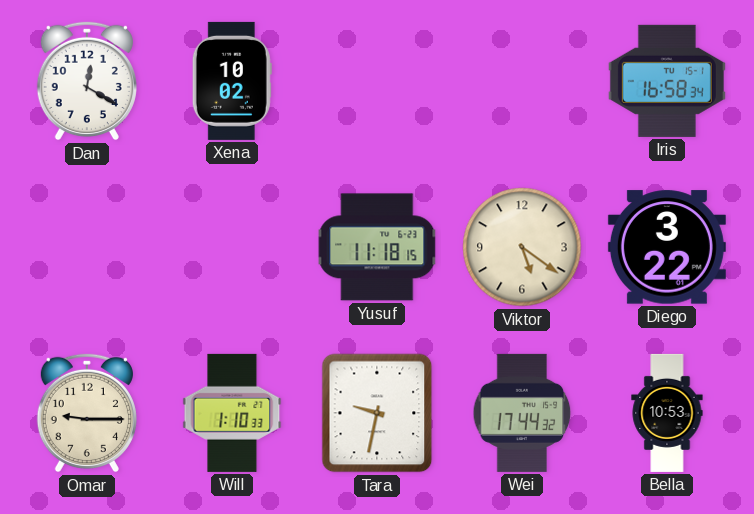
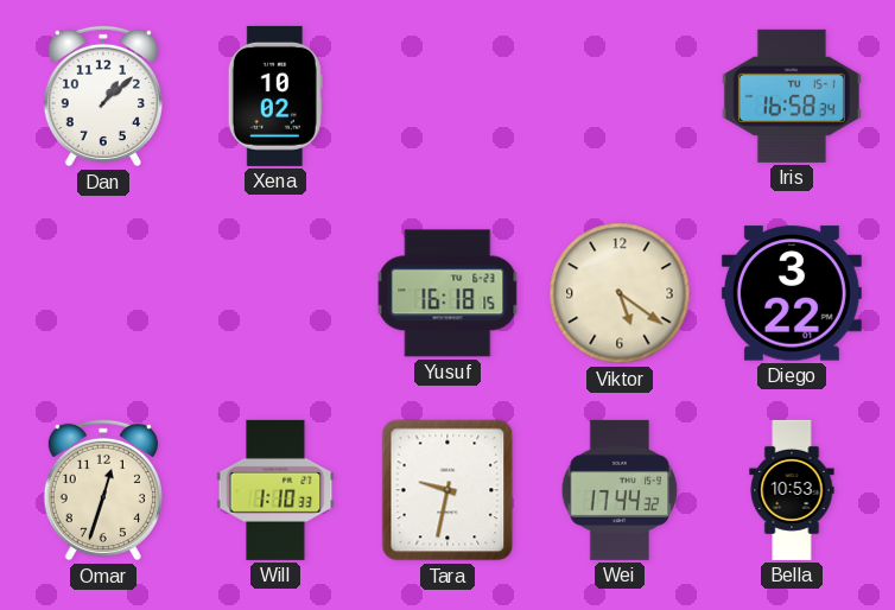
Dan: 12:20 -> 1:08 (103, 96)
Yusuf: 11:18 -> 16:18 (448, 293)
Omar: 9:15 -> 12:33 (103, 490)
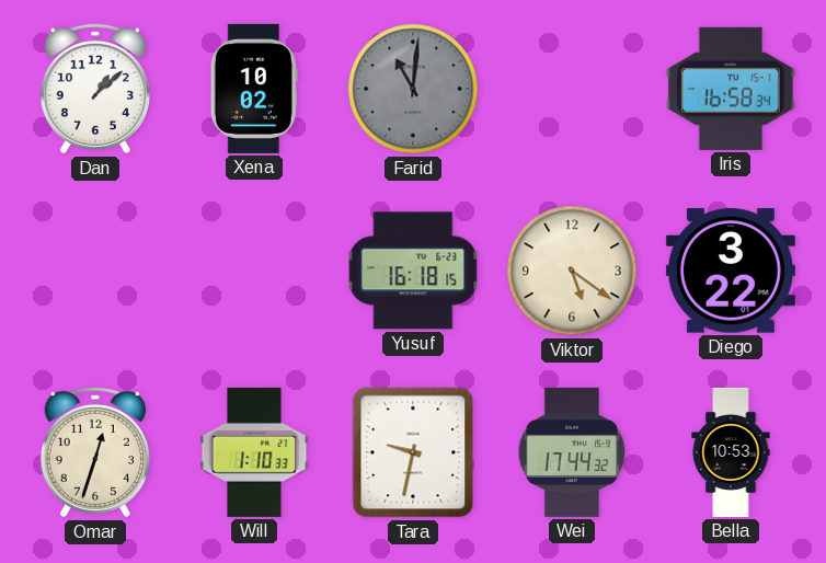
Farid: none -> 11:01 (413, 89)
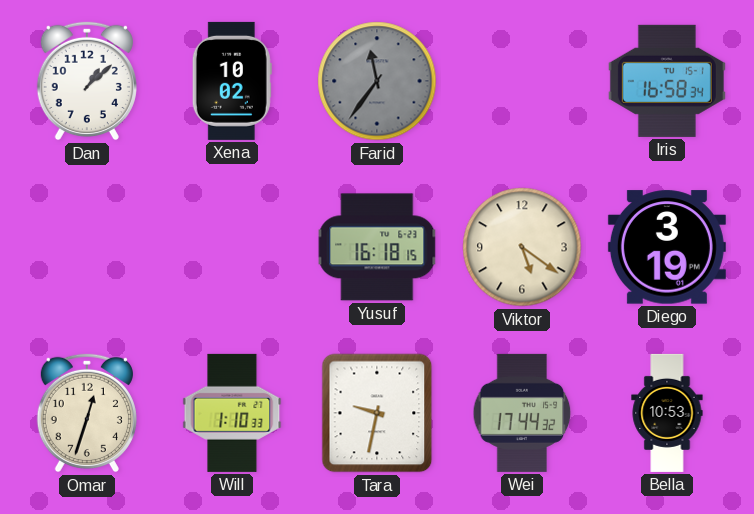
Farid: 11:01 -> 11:36 (377, 81)
Diego: 3:22 -> 3:19 (667, 247)
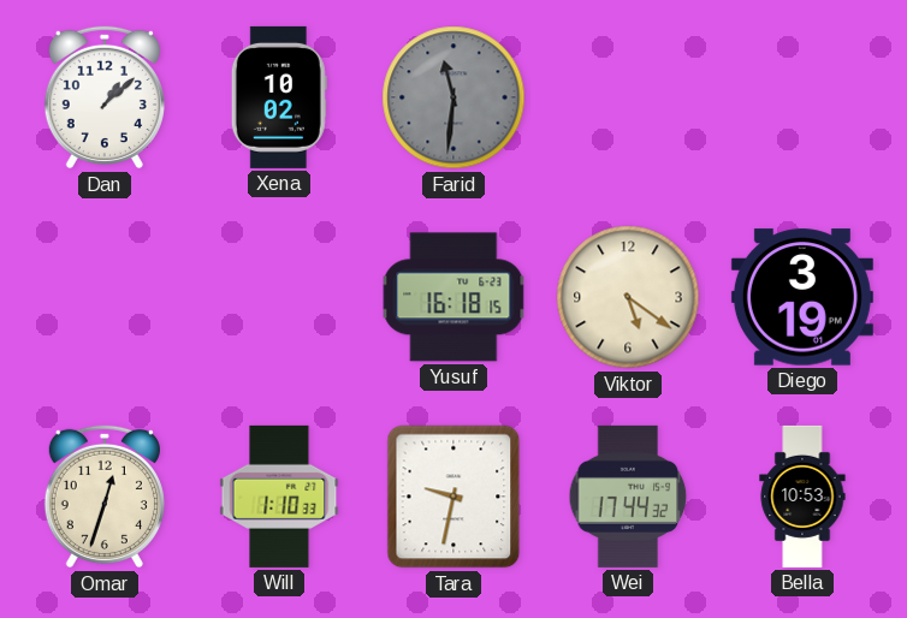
Farid: 11:36 -> 11:31 (453, 97)
Iris: 16:58 -> none (667, 81)
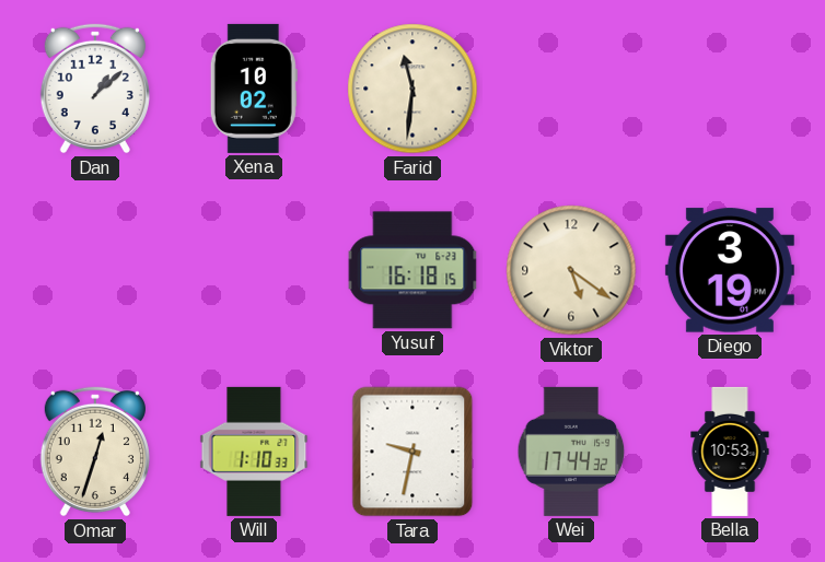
Farid dial: grey -> cream (413, 89)
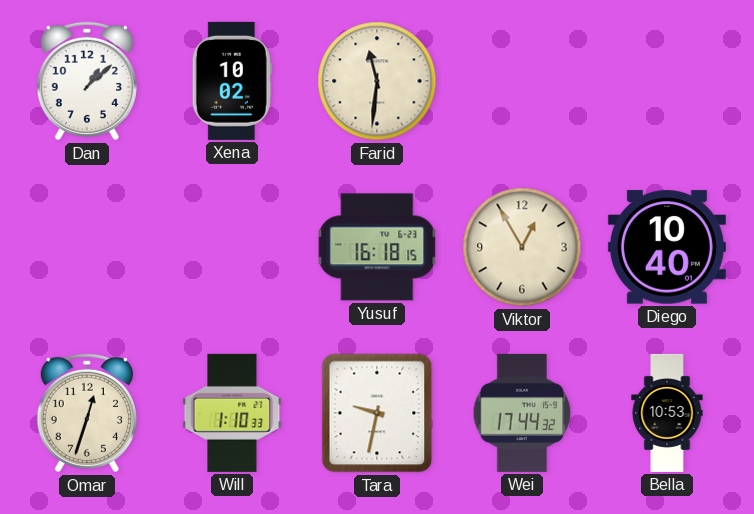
Viktor: 5:21 -> 12:55 (522, 247)
Diego: 3:19 -> 10:40 (667, 247)
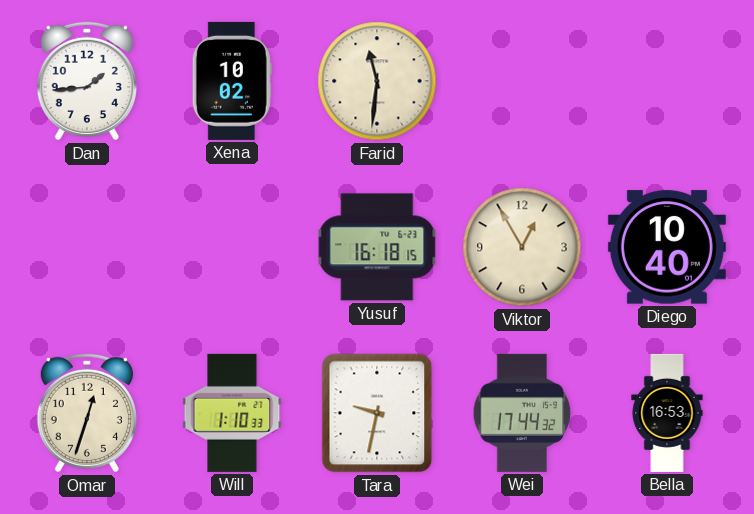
Dan: 1:08 -> 1:44 (87, 81)
Bella: 10:53 -> 16:53 (667, 413)
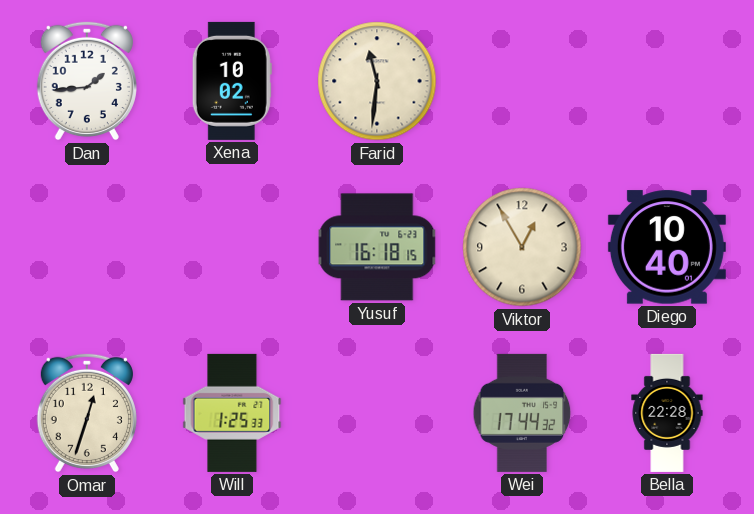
Will: 1:10 -> 1:25 (232, 413)
Tara: 9:32 -> none (377, 413)
Bella: 16:53 -> 22:28 (667, 413)
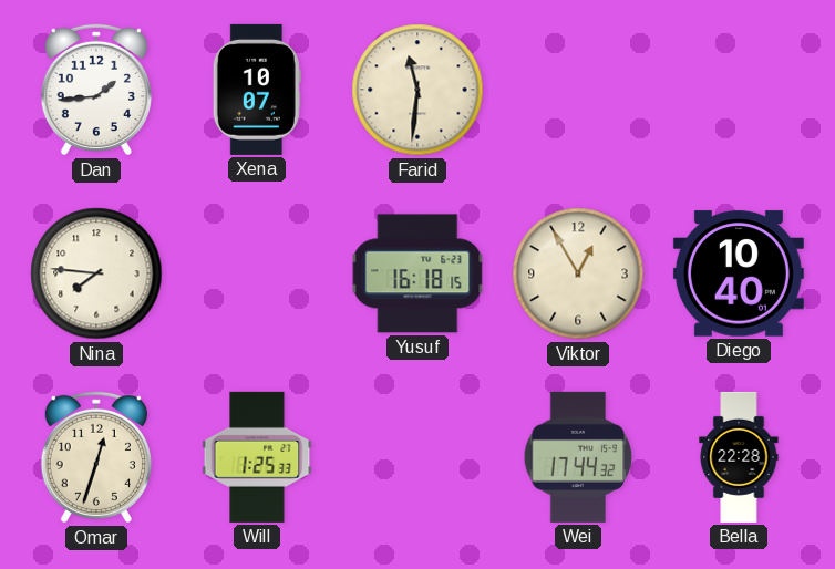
Xena: 10:02 -> 10:07 (257, 90)
Nina: none -> 7:46 (96, 273)
